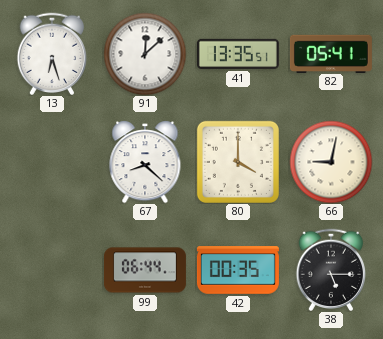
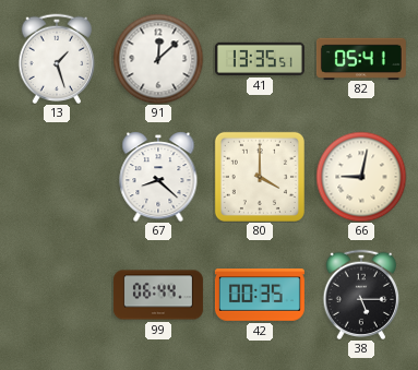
13: 6:27 -> 1:27 (57, 58)
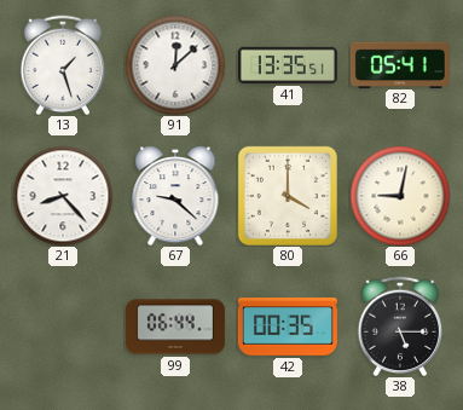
21: none -> 8:23 (63, 196)
67: 8:22 -> 9:22 (175, 196)
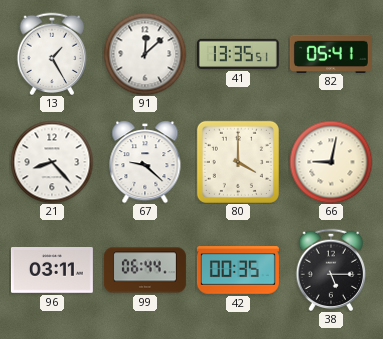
13: 1:27 -> 1:25 (52, 53)
96: none -> 03:11 (52, 271)
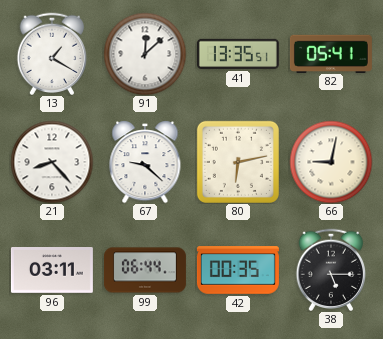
13: 1:25 -> 1:20 (52, 53)
80: 4:00 -> 6:13 (238, 162)
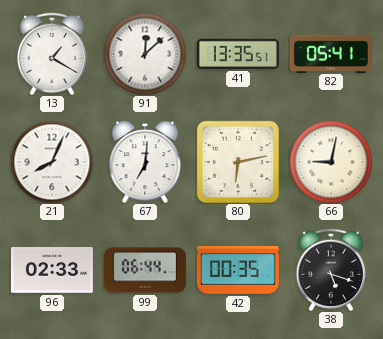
21: 8:23 -> 8:04 (52, 162)
67: 9:22 -> 7:01 (145, 162)
96: 03:11 -> 02:33 (52, 271)
38: 5:15 -> 5:18 (331, 269)
